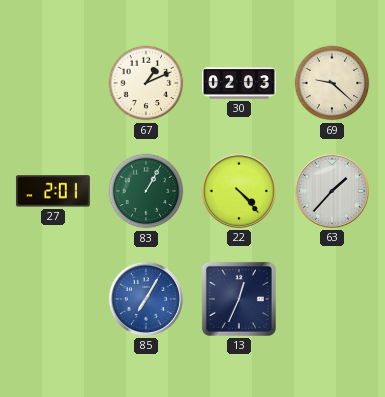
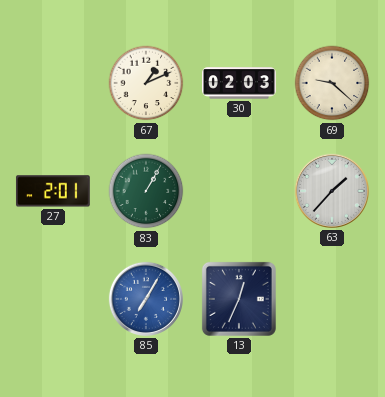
22: 4:23 -> none (239, 191)
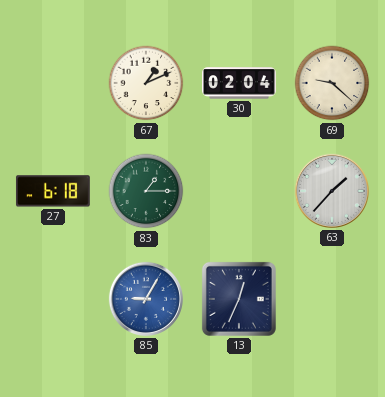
30: 02:03 -> 02:04 (240, 83)
27: 2:01 -> 6:18 (53, 191)
83: 1:05 -> 1:15 (146, 191)
85: 7:05 -> 9:05 (146, 299)
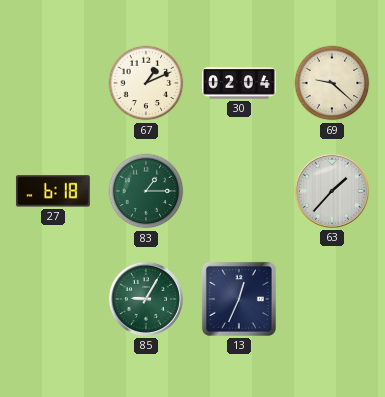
85 dial: blue -> green (146, 299)
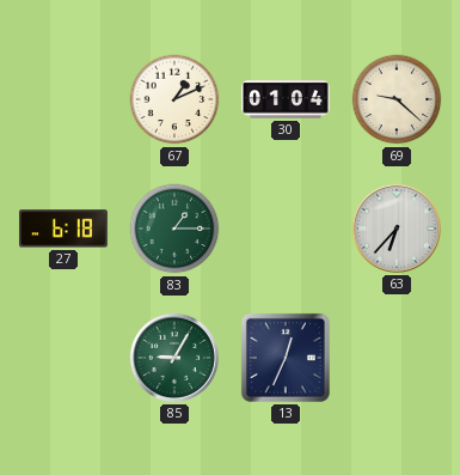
30: 02:04 -> 01:04 (287, 99)
63: 1:37 -> 6:37 (397, 229)
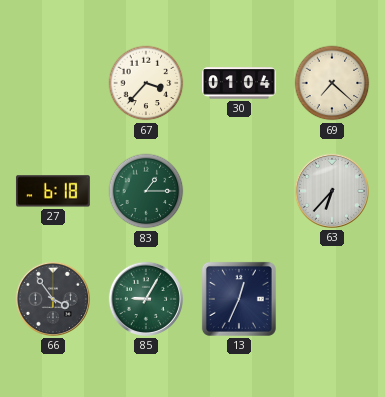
67: 1:11 -> 3:37 (146, 83)
69: 9:22 -> 7:22 (332, 83)
66: none -> 3:54 (53, 299)
